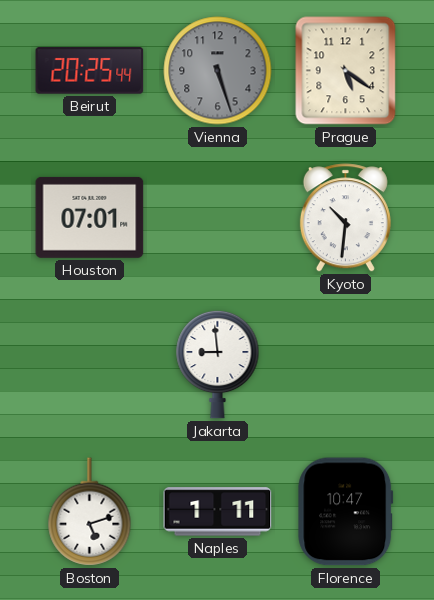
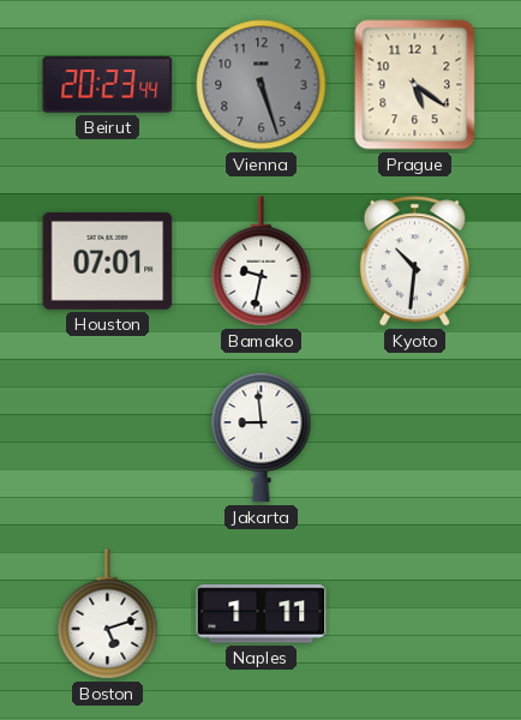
Beirut: 20:25 -> 20:23 (108, 85)
Bamako: none -> 9:32 (262, 262)
Florence: 10:47 -> none (346, 512)
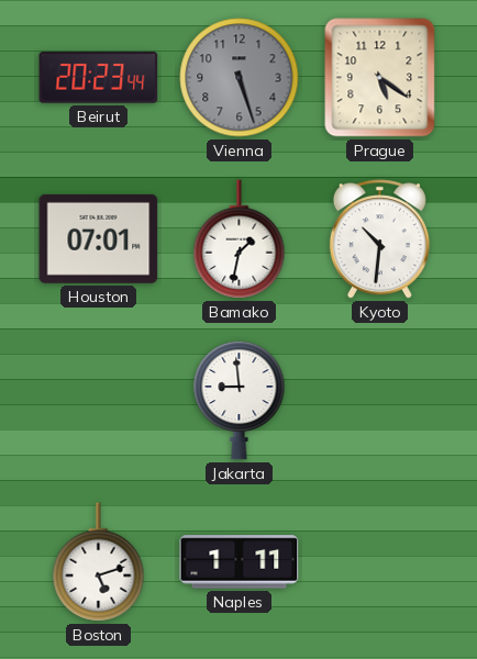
Bamako: 9:32 -> 1:32 (240, 239)
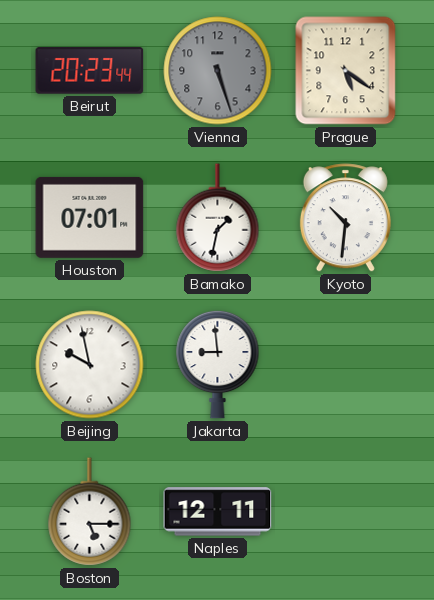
Beijing: none -> 9:58 (90, 365)
Boston: 5:12 -> 5:15 (90, 512)
Naples: 1:11 -> 12:11 (218, 512)
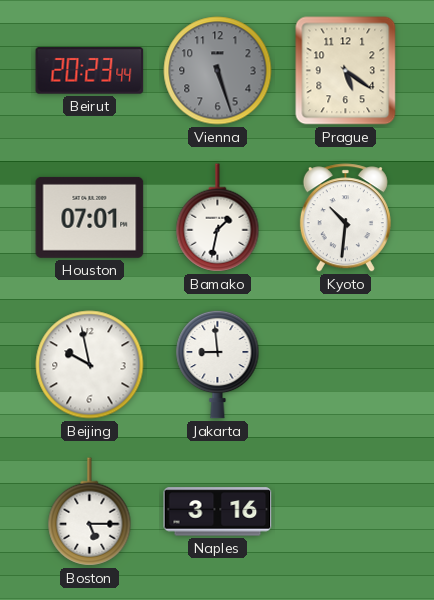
Naples: 12:11 -> 3:16 (218, 512)
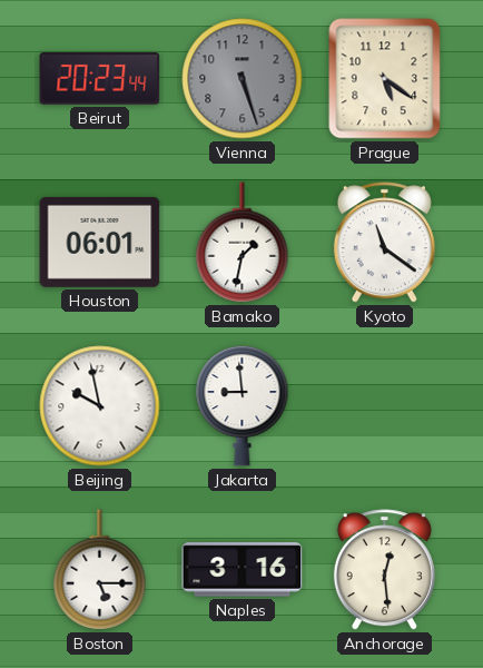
Houston: 07:01 -> 06:01 (100, 242)
Kyoto: 10:31 -> 11:21 (384, 243)
Anchorage: none -> 12:29 (384, 570)
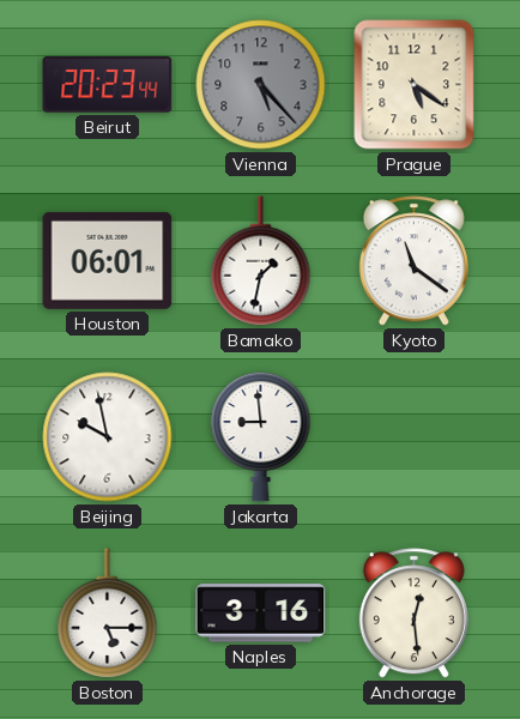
Vienna: 5:27 -> 5:23 (261, 85)
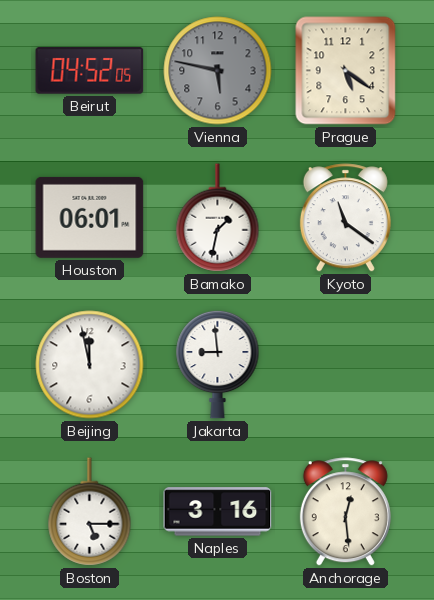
Beirut: 20:23 -> 04:52 (90, 71)
Vienna: 5:23 -> 5:47 (218, 71)
Beijing: 9:58 -> 11:58 (90, 365)
